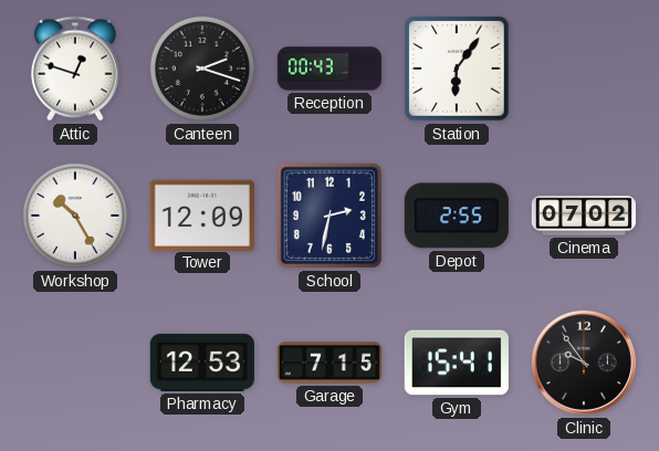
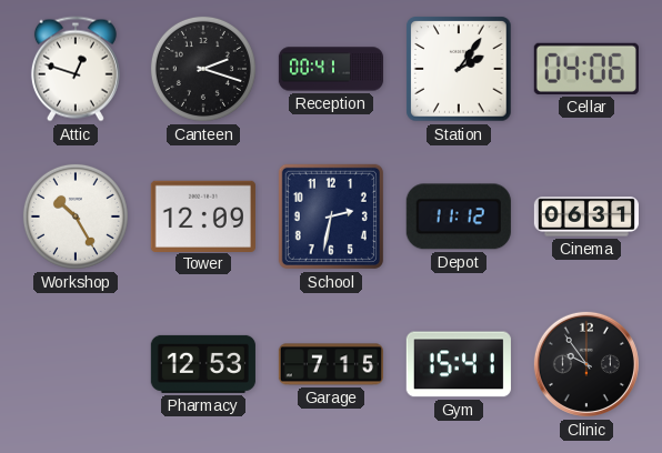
Reception: 00:43 -> 00:41 (330, 69)
Station: 6:06 -> 2:06 (459, 69)
Cellar: none -> 04:06 (586, 69)
Depot: 2:55 -> 11:12 (459, 217)
Cinema: 07:02 -> 06:31 (586, 217)
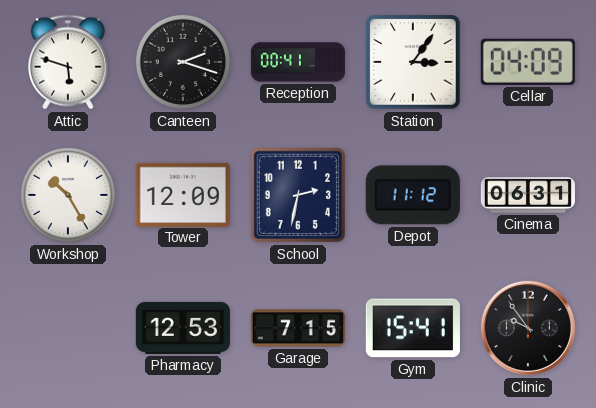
Attic: 12:48 -> 5:48 (68, 62)
Station: 2:06 -> 3:06 (413, 62)
Cellar: 04:06 -> 04:09 (528, 62)
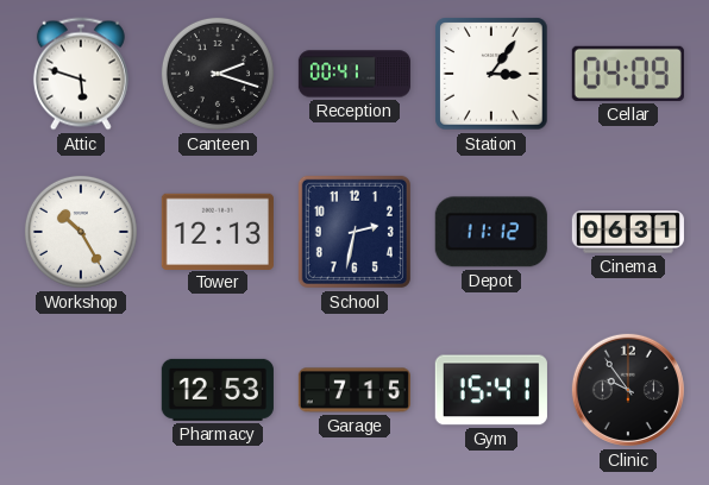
Tower: 12:09 -> 12:13 (218, 231)
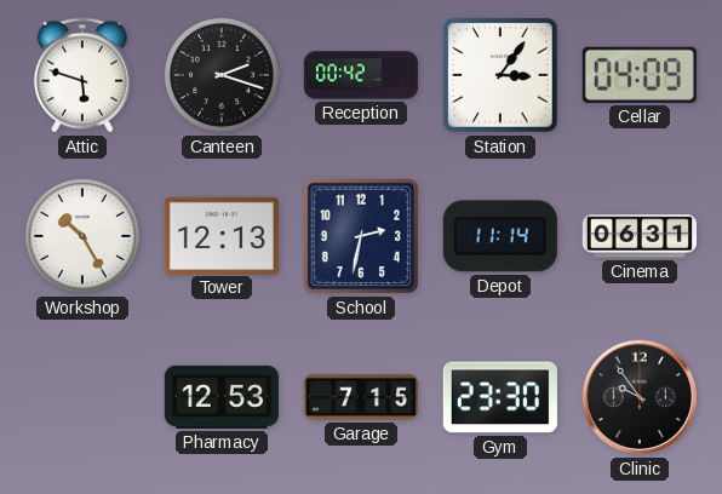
Reception: 00:41 -> 00:42 (360, 75)
Depot: 11:12 -> 11:14 (500, 236)
Gym: 15:41 -> 23:30 (500, 397)
